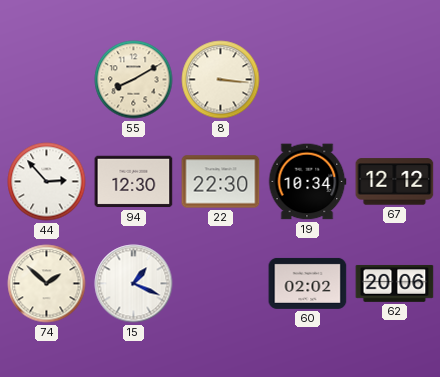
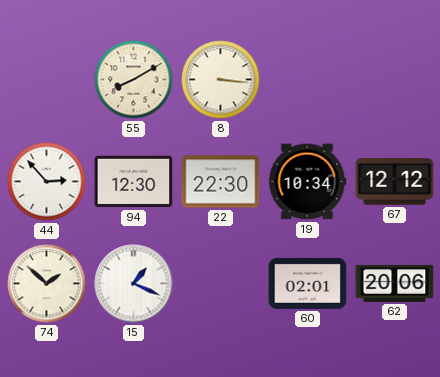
60: 02:02 -> 02:01 (308, 283)
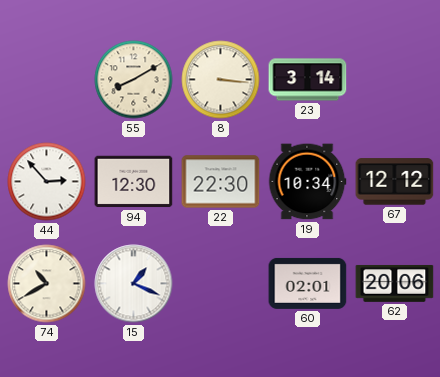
23: none -> 3:14 (308, 80)
74: 1:52 -> 10:40 (47, 284)
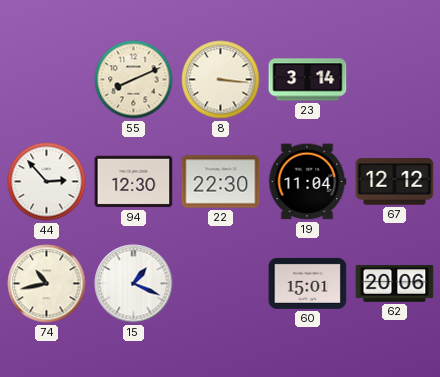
55: 8:10 -> 8:11 (134, 80)
19: 10:34 -> 11:04 (307, 182)
74: 10:40 -> 10:43 (47, 284)
60: 02:01 -> 15:01 (308, 283)
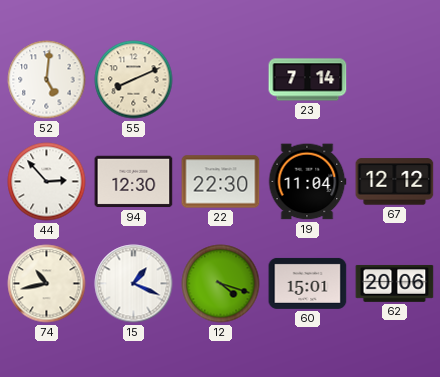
52: none -> 5:01 (47, 80)
8: 3:16 -> none (221, 80)
23: 3:14 -> 7:14 (308, 80)
12: none -> 4:18 (221, 284)
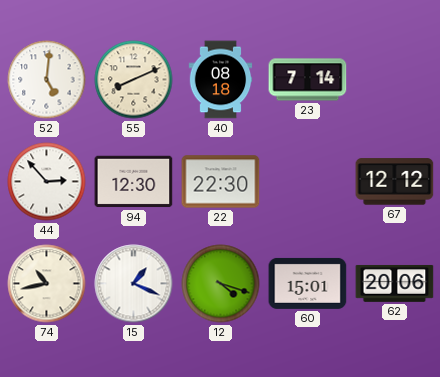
40: none -> 08:18 (221, 80)
19: 11:04 -> none (307, 182)
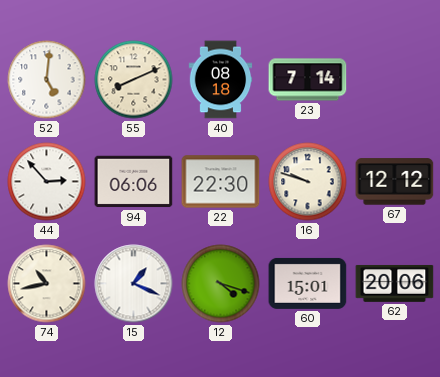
94: 12:30 -> 06:06 (134, 182)
16: none -> 9:48 (308, 182)
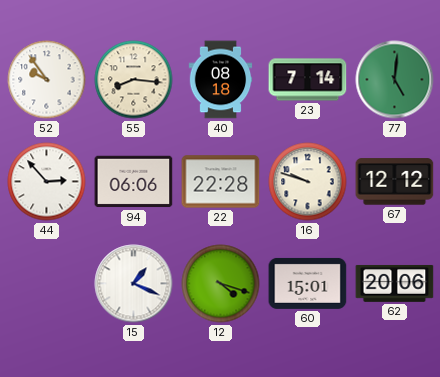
52: 5:01 -> 9:54 (47, 80)
55: 8:11 -> 8:16 (134, 80)
77: none -> 5:01 (395, 80)
22: 22:30 -> 22:28 (221, 182)
74: 10:43 -> none (47, 284)
